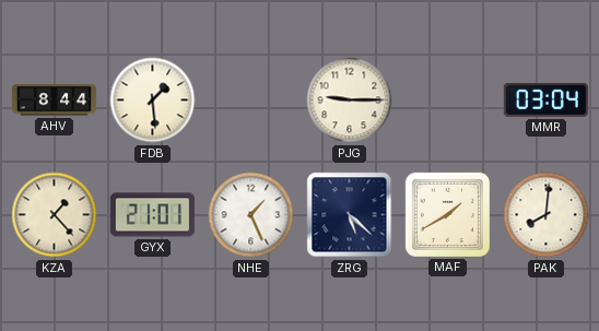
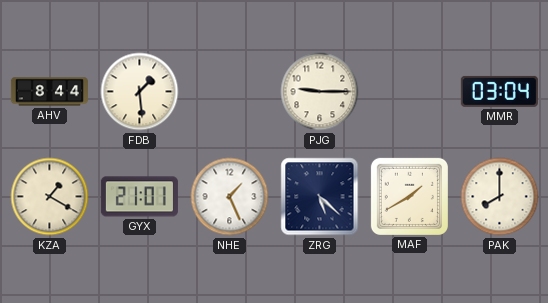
KZA: 1:23 -> 1:20 (50, 197)
PAK: 8:01 -> 8:00 (500, 197)
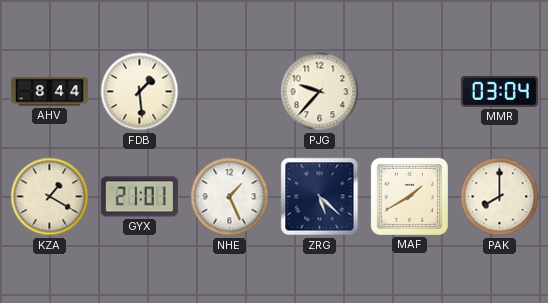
PJG: 9:15 -> 9:37 (320, 92)
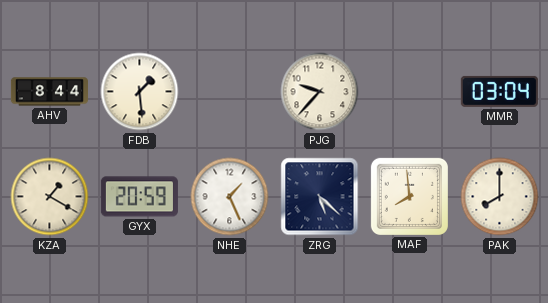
GYX: 21:01 -> 20:59 (139, 197)
MAF: 1:40 -> 7:59 (409, 196)
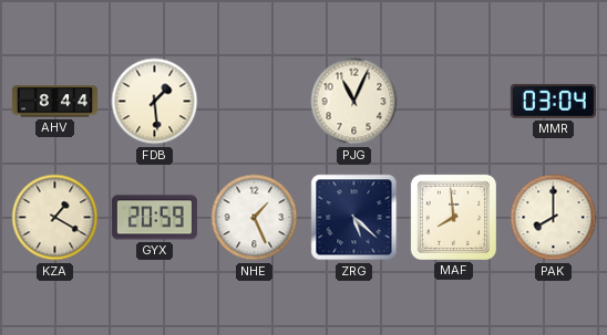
PJG: 9:37 -> 11:04 (354, 102)
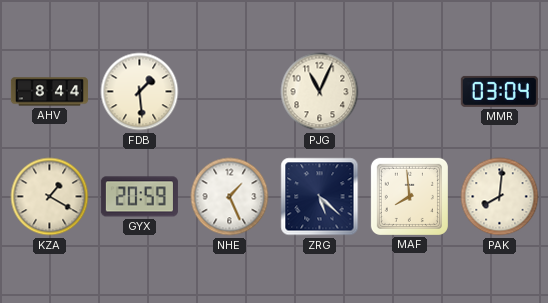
PAK: 8:00 -> 8:01 (500, 197)
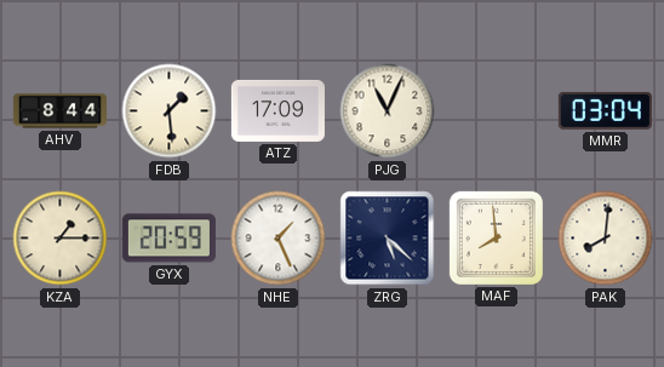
ATZ: none -> 17:09 (277, 110)
KZA: 1:20 -> 1:15 (61, 239)
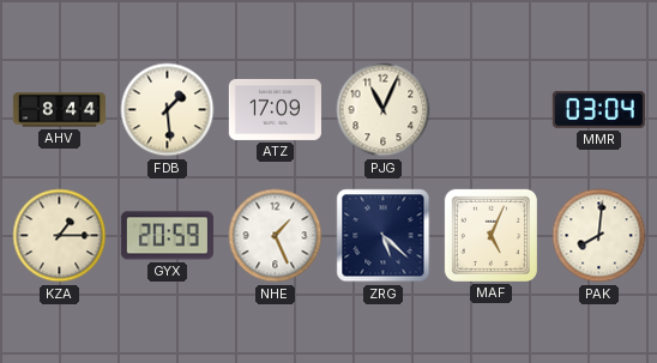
MAF: 7:59 -> 5:04 (490, 235)
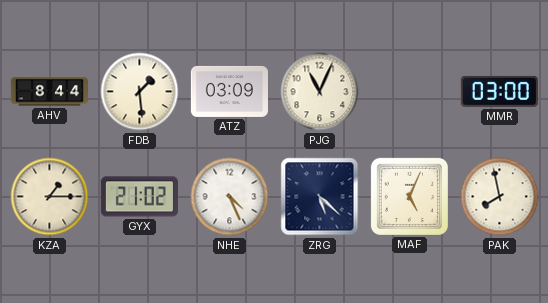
ATZ: 17:09 -> 03:09 (229, 91)
MMR: 03:04 -> 03:00 (499, 91)
GYX: 20:59 -> 21:02 (139, 197)
NHE: 1:26 -> 4:26 (230, 197)
PAK: 8:01 -> 7:58 (500, 197)
